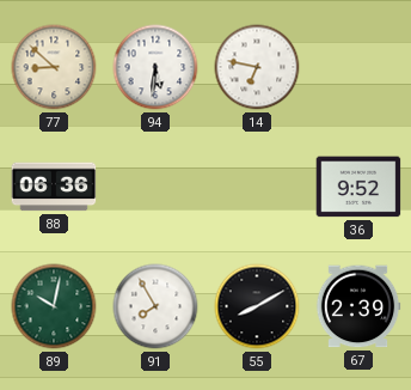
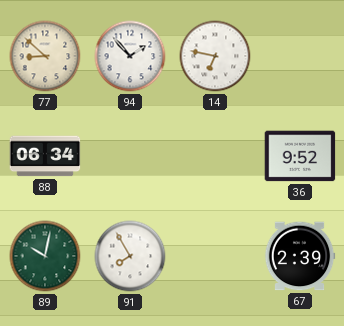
94: 5:31 -> 1:53 (130, 56)
88: 06:36 -> 06:34 (45, 156)
55: 8:10 -> none (257, 306)
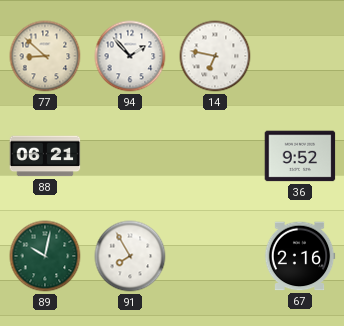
88: 06:34 -> 06:21 (45, 156)
67: 2:39 -> 2:16 (300, 256)
